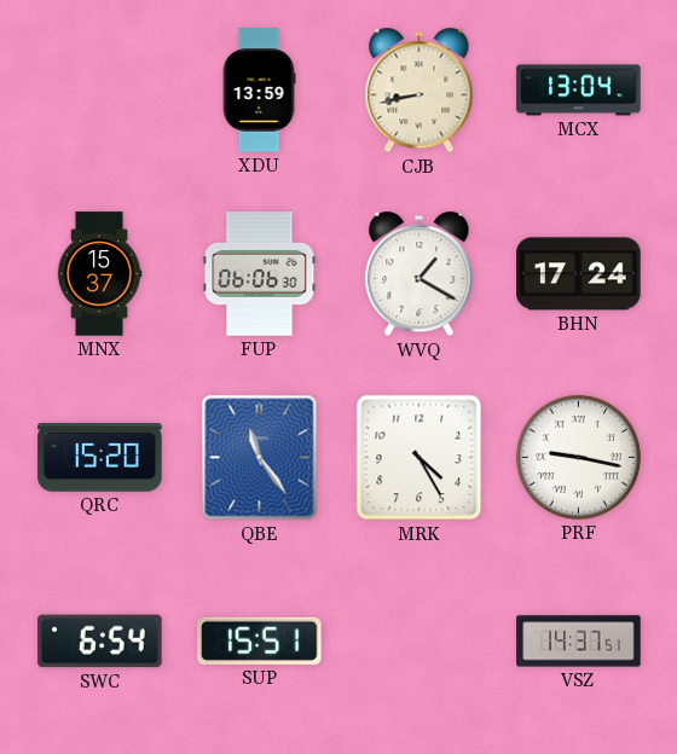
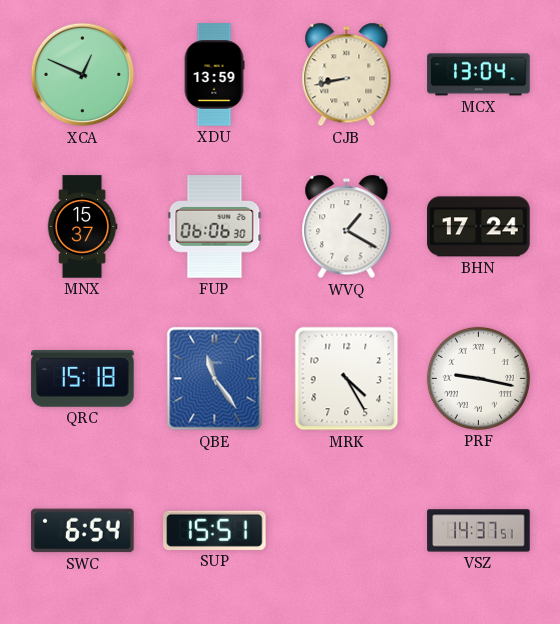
XCA: none -> 12:49 (83, 75)
QRC: 15:20 -> 15:18 (83, 379)
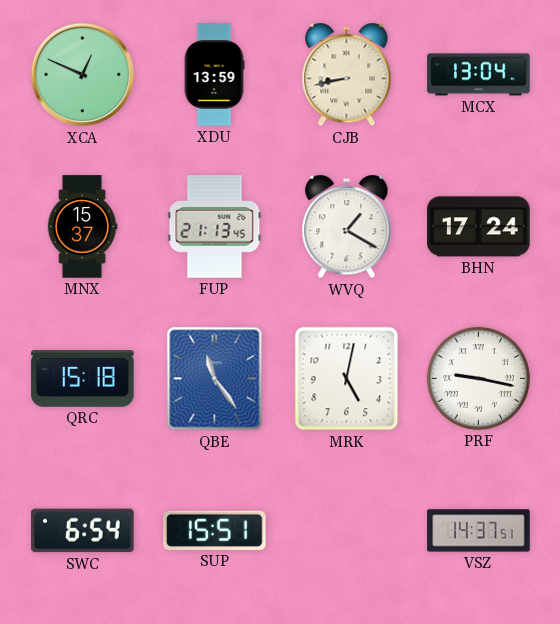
FUP: 06:06 -> 21:13 (215, 227)
MRK: 4:25 -> 5:02 (347, 379)
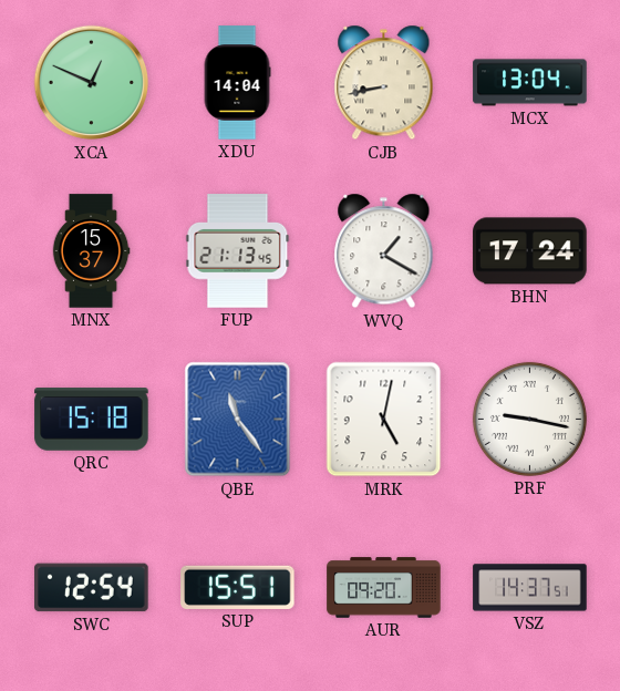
XDU: 13:59 -> 14:04 (237, 83)
SWC: 6:54 -> 12:54 (92, 588)
AUR: none -> 09:20 (384, 588)
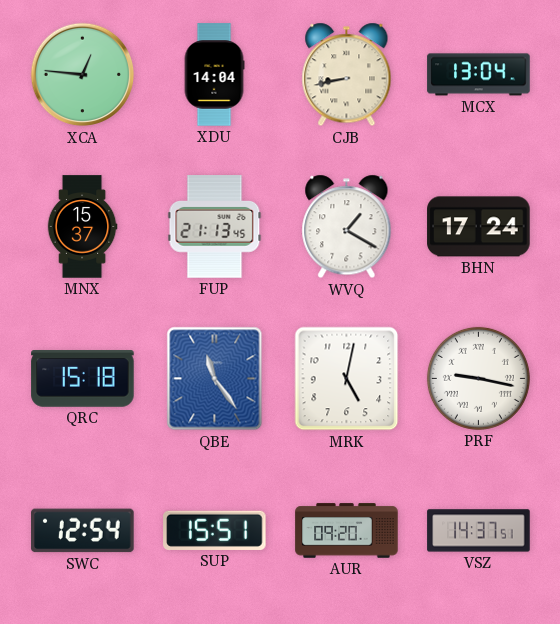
XCA: 12:49 -> 12:46 (83, 75)
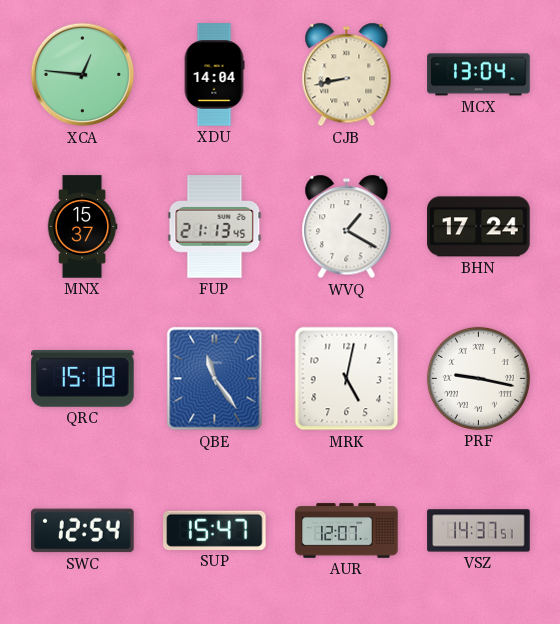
SUP: 15:51 -> 15:47 (215, 530)
AUR: 09:20 -> 12:07 (347, 531)
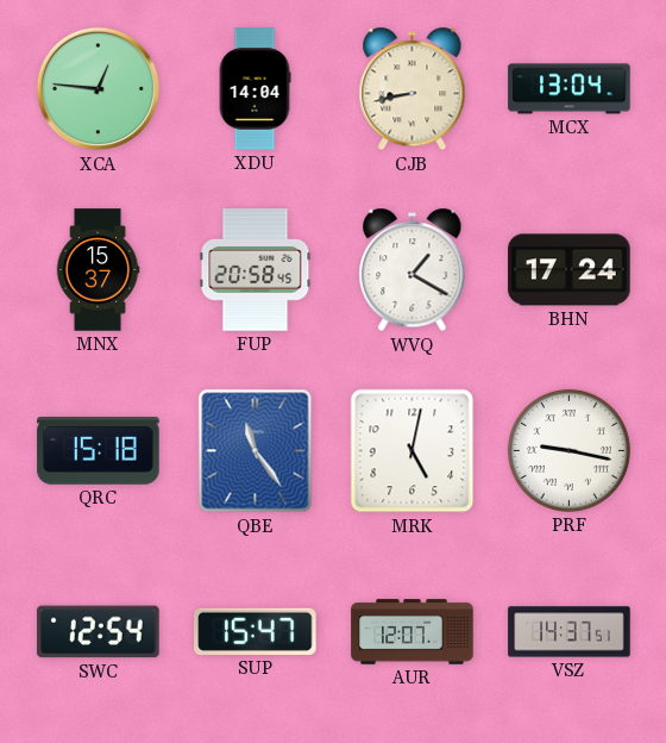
FUP: 21:13 -> 20:58 (256, 270)
